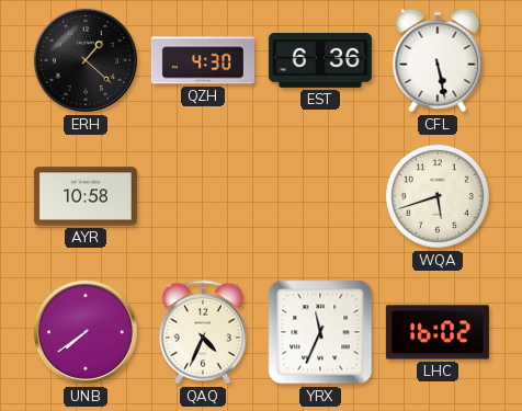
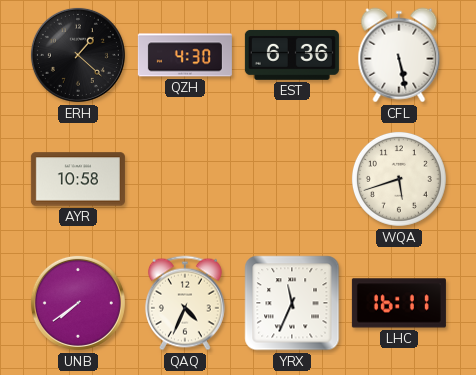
LHC: 16:02 -> 16:11 (399, 303)
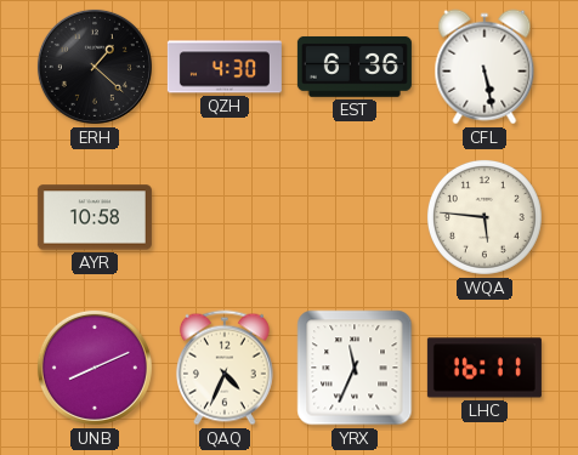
WQA: 5:42 -> 5:46 (484, 217)
UNB: 7:39 -> 8:11 (95, 368)
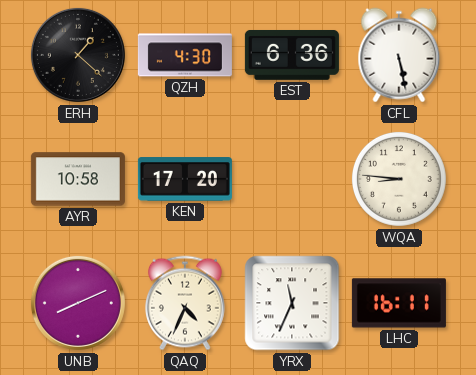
KEN: none -> 17:20 (185, 179)
WQA: 5:46 -> 8:46 (399, 179)
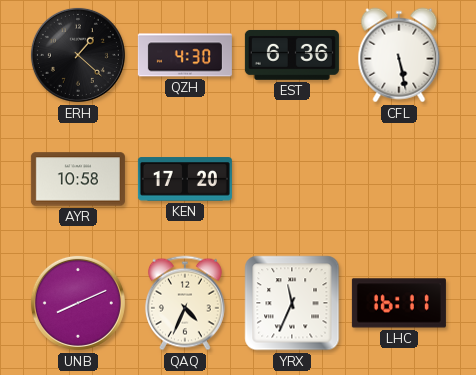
WQA: 8:46 -> none (399, 179)
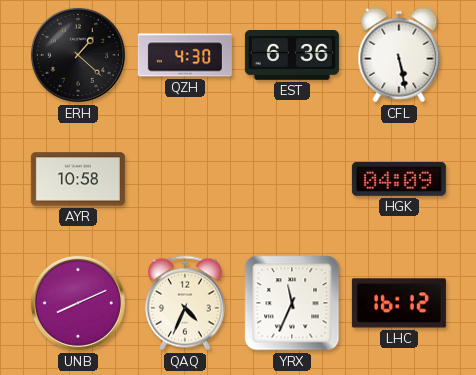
KEN: 17:20 -> none (185, 179)
HGK: none -> 04:09 (399, 179)
LHC: 16:11 -> 16:12 (399, 303)
